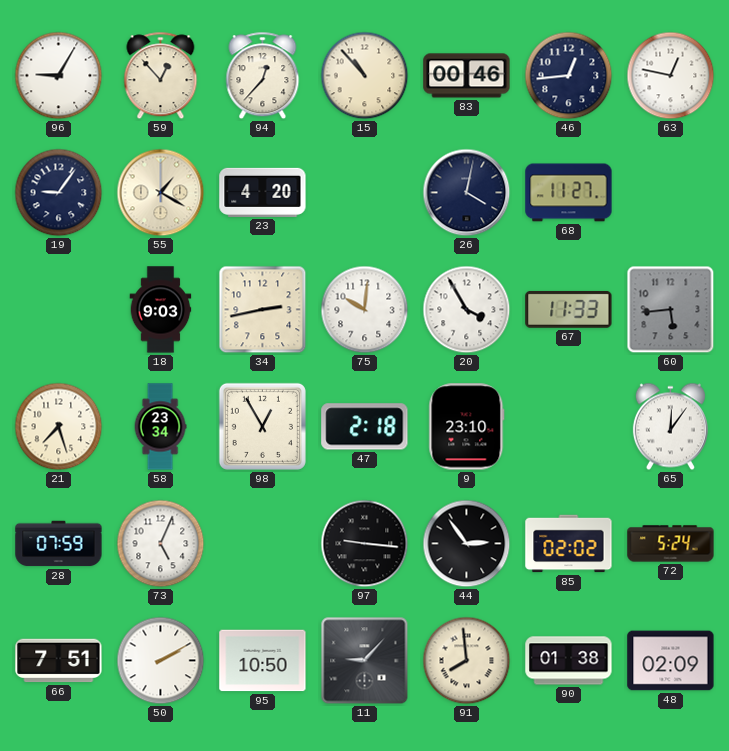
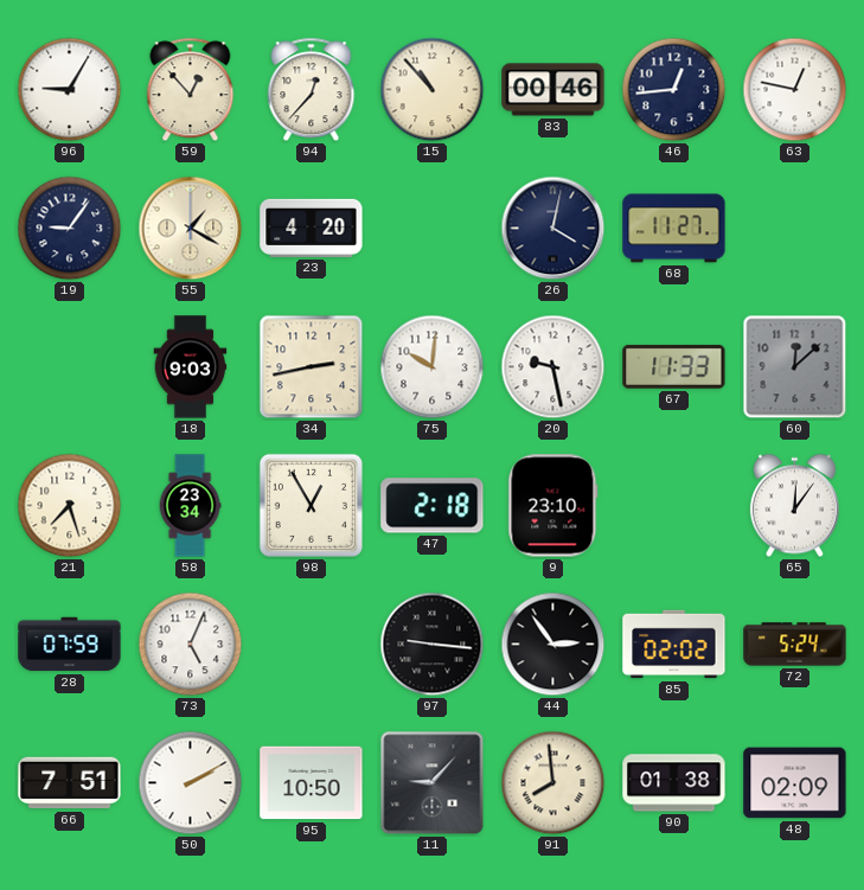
20: 3:55 -> 9:28 (553, 367)
60: 5:44 -> 12:08 (795, 367)
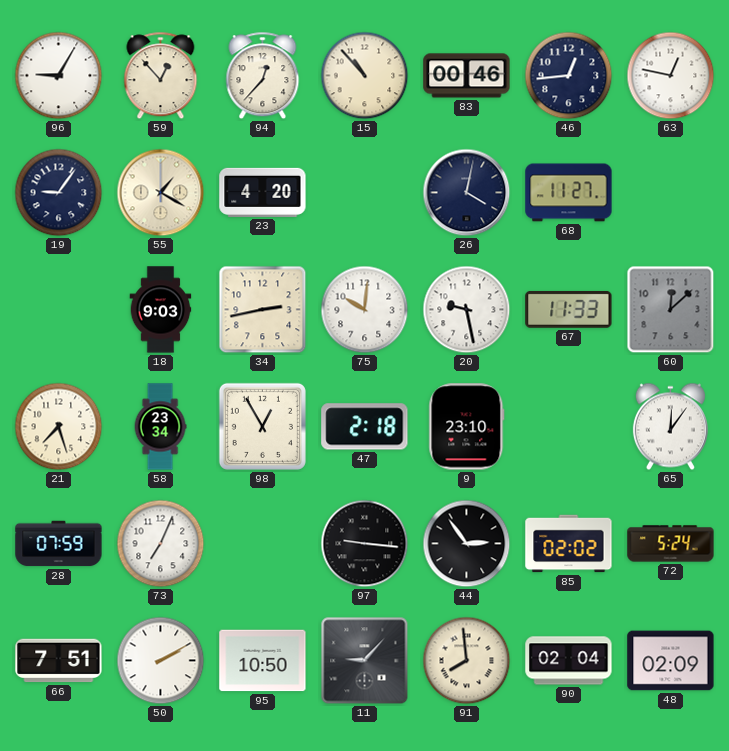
73: 5:04 -> 7:04 (161, 544)
90: 01:38 -> 02:04 (569, 661)
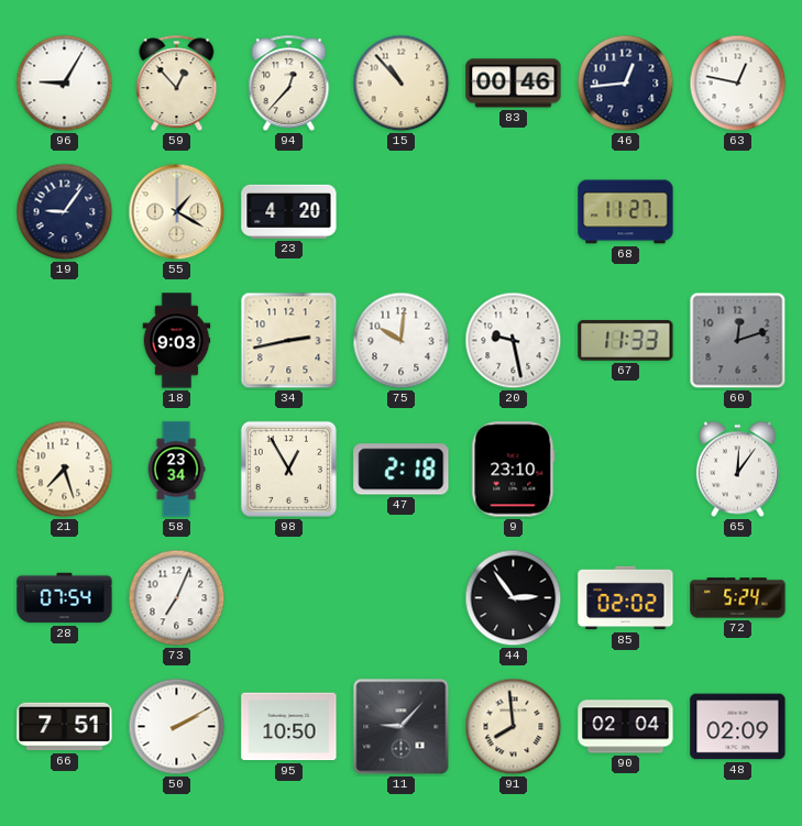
26: 4:02 -> none (467, 193)
60: 12:08 -> 12:12 (738, 341)
28: 07:59 -> 07:54 (65, 598)
97: 9:16 -> none (365, 544)
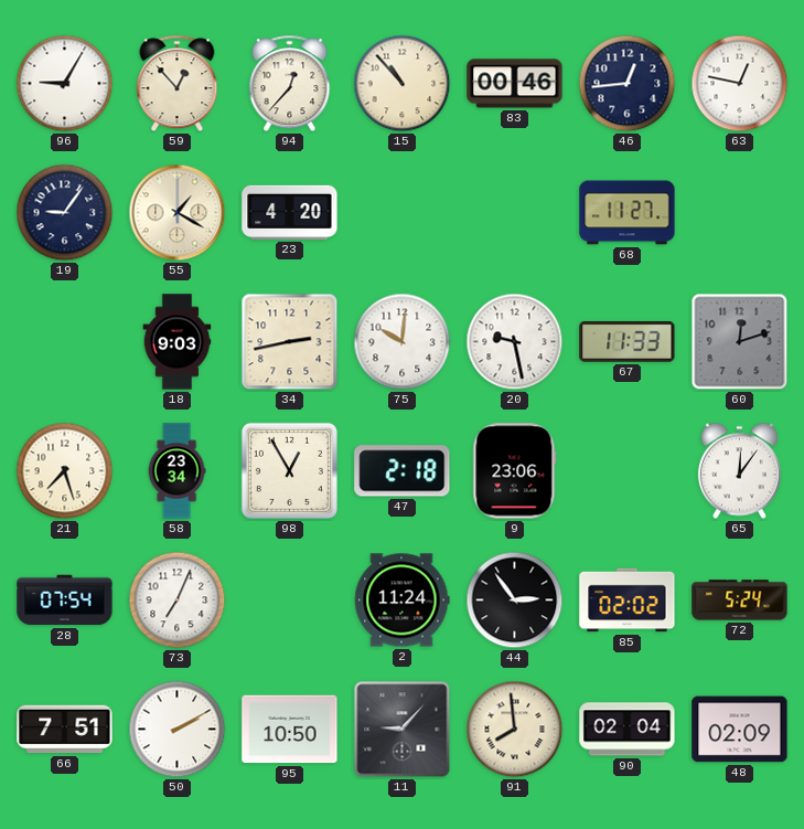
9: 23:10 -> 23:06 (515, 471)
2: none -> 11:24 (401, 601)
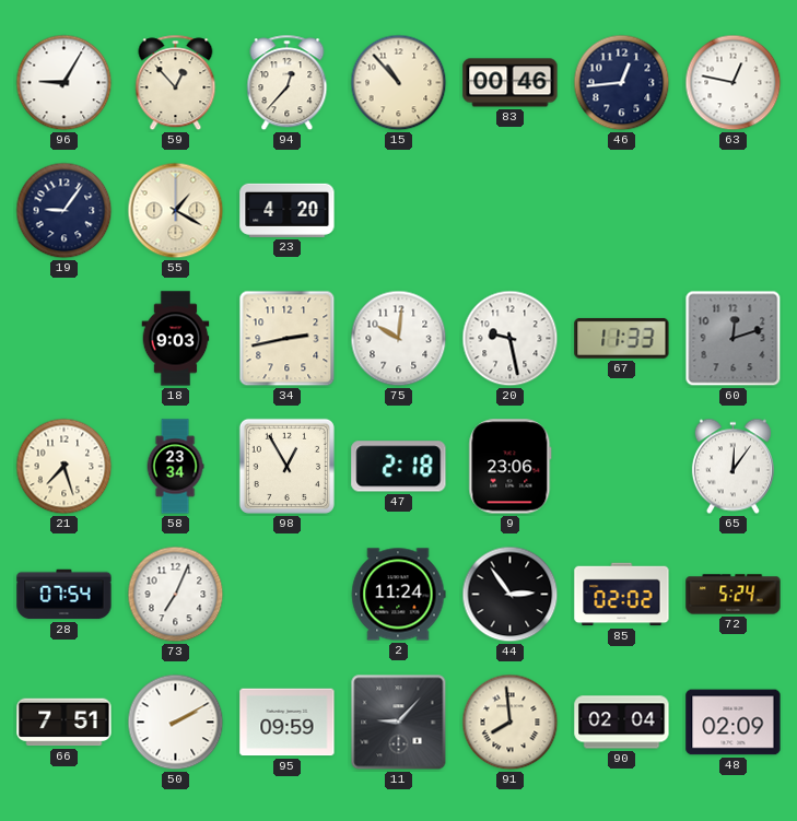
68: 11:27 -> none (628, 213)
95: 10:50 -> 09:59 (288, 723)
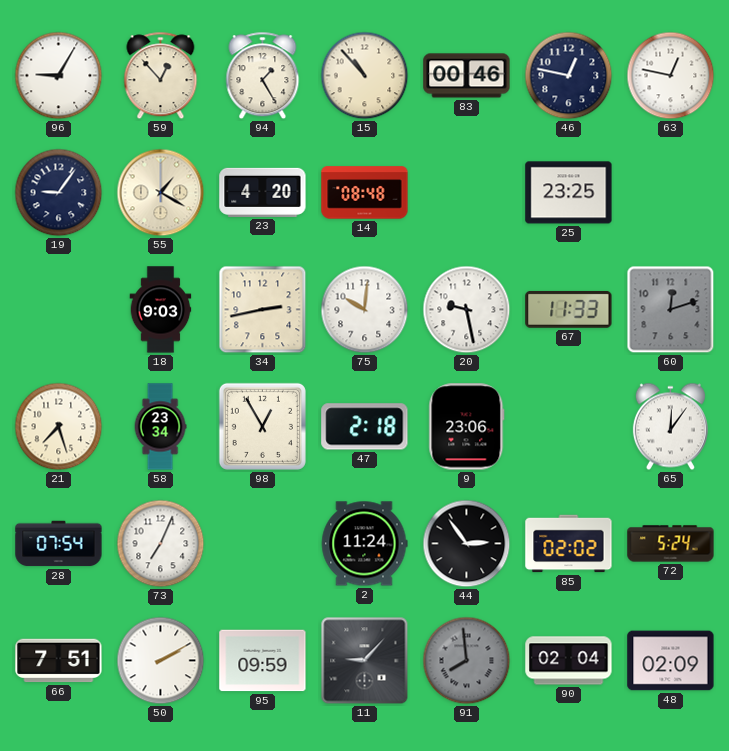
94: 12:37 -> 1:25 (263, 76)
46: 12:44 -> 12:47 (569, 76)
14: none -> 08:48 (365, 193)
25: none -> 23:25 (569, 193)
91 dial: cream -> grey (467, 661)
